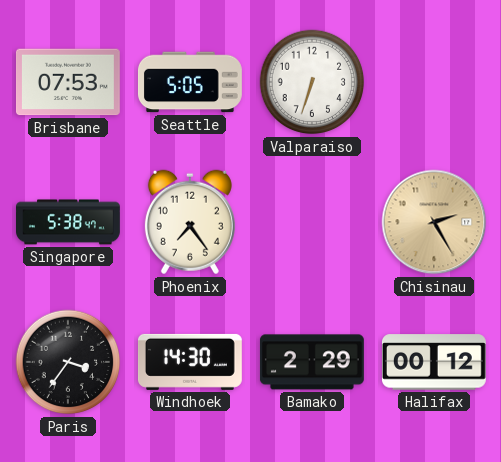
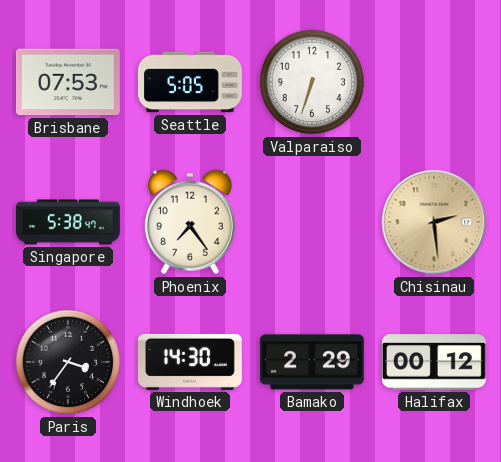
Chisinau: 2:25 -> 2:29 (434, 222)
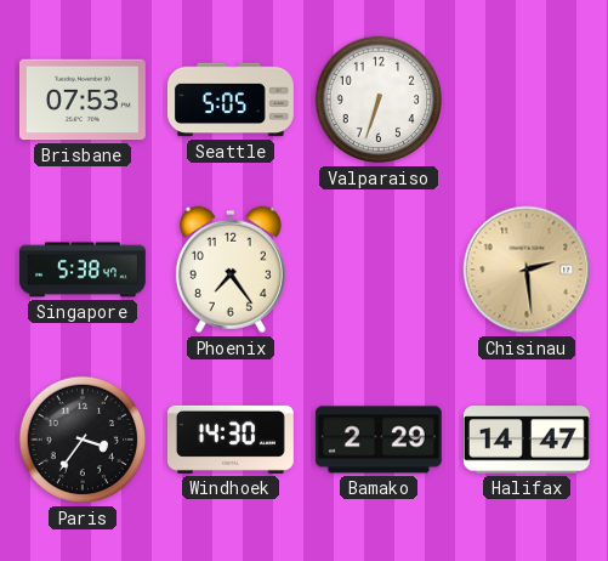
Halifax: 00:12 -> 14:47 (527, 440)
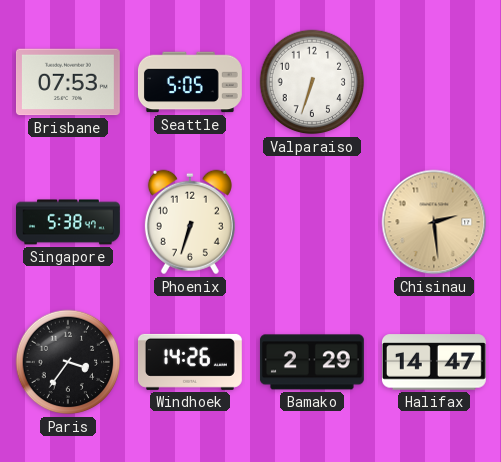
Phoenix: 7:24 -> 6:33 (190, 222)
Windhoek: 14:30 -> 14:26 (190, 362)
